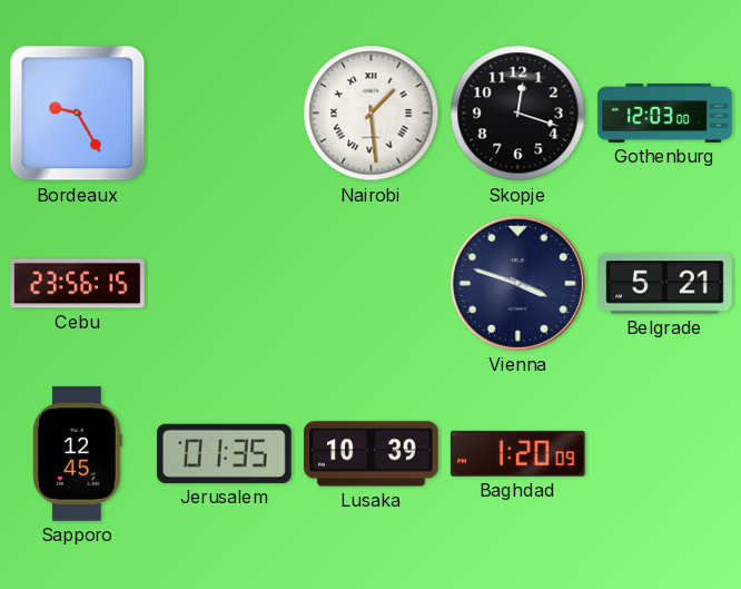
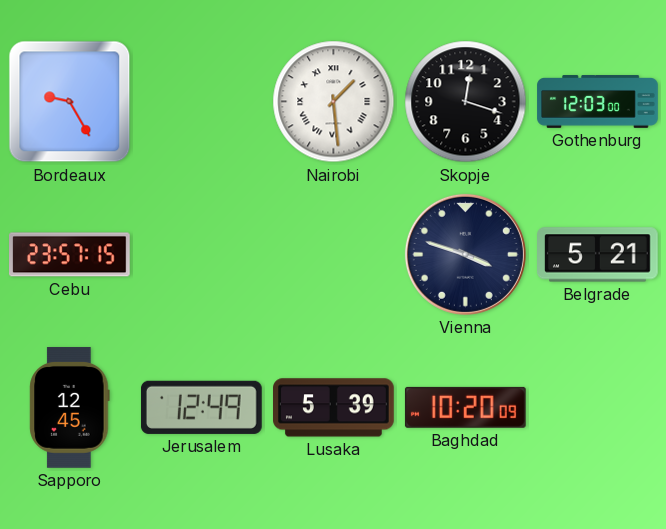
Cebu: 23:56 -> 23:57 (70, 255)
Jerusalem: 01:35 -> 12:49 (201, 407)
Lusaka: 10:39 -> 5:39 (334, 408)
Baghdad: 1:20 -> 10:20 (465, 407)
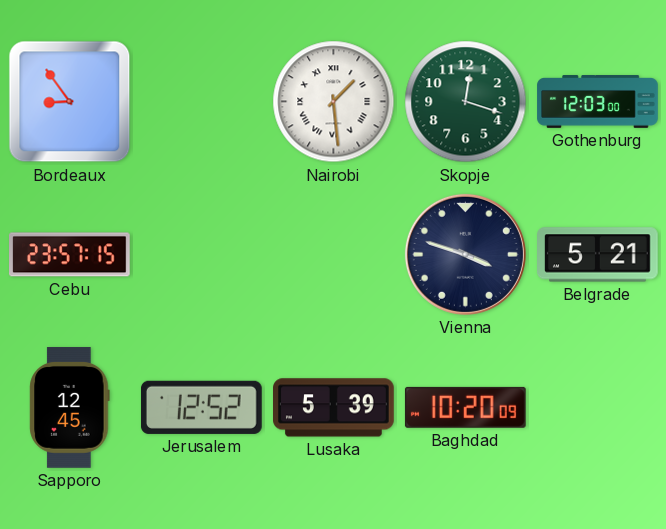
Bordeaux: 9:25 -> 8:54 (70, 102)
Skopje dial: black -> green (466, 102)
Jerusalem: 12:49 -> 12:52 (201, 407)
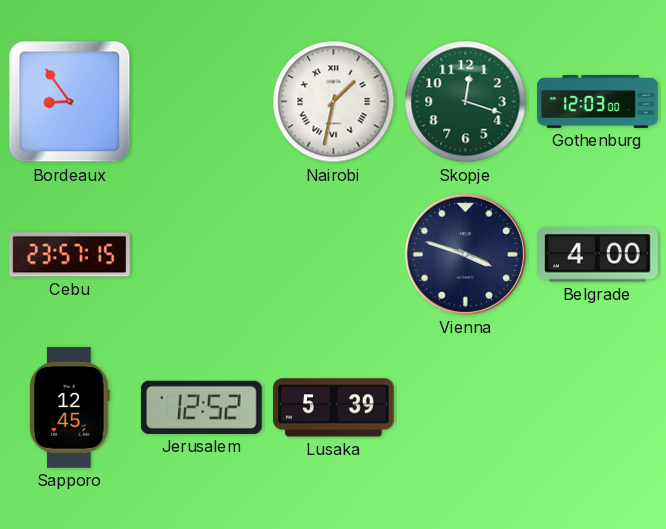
Nairobi: 1:29 -> 1:32 (334, 102)
Belgrade: 5:21 -> 4:00 (598, 255)
Baghdad: 10:20 -> none (465, 407)
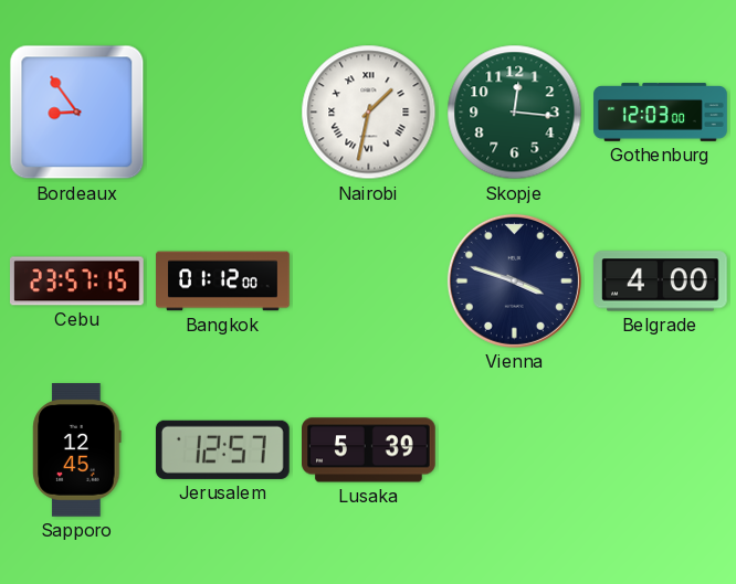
Skopje: 12:18 -> 12:16 (515, 113)
Bangkok: none -> 01:12 (223, 282)
Jerusalem: 12:52 -> 12:57 (222, 449)
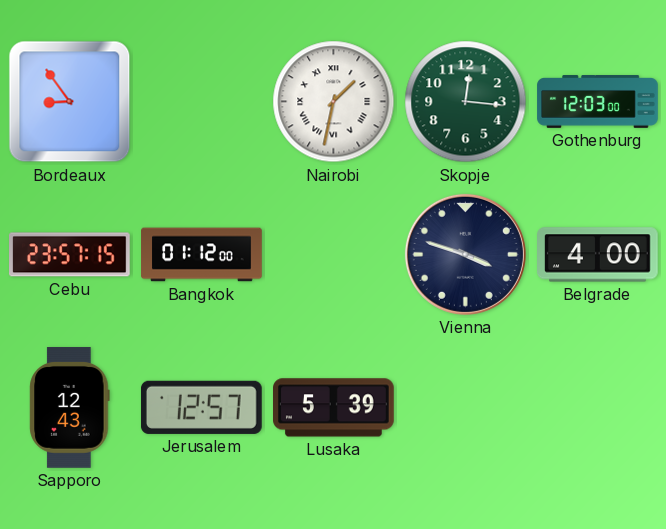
Sapporo: 12:45 -> 12:43 (70, 408)
